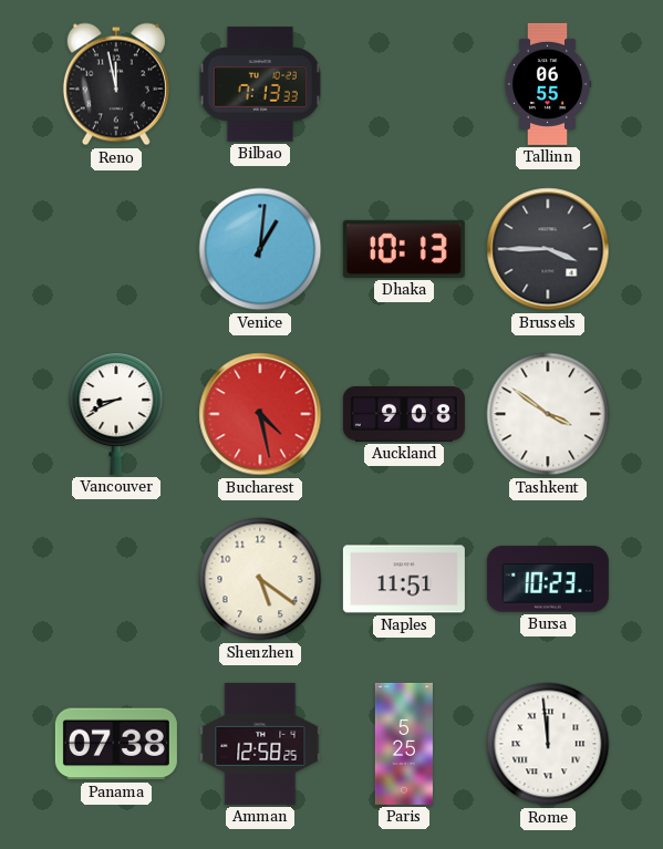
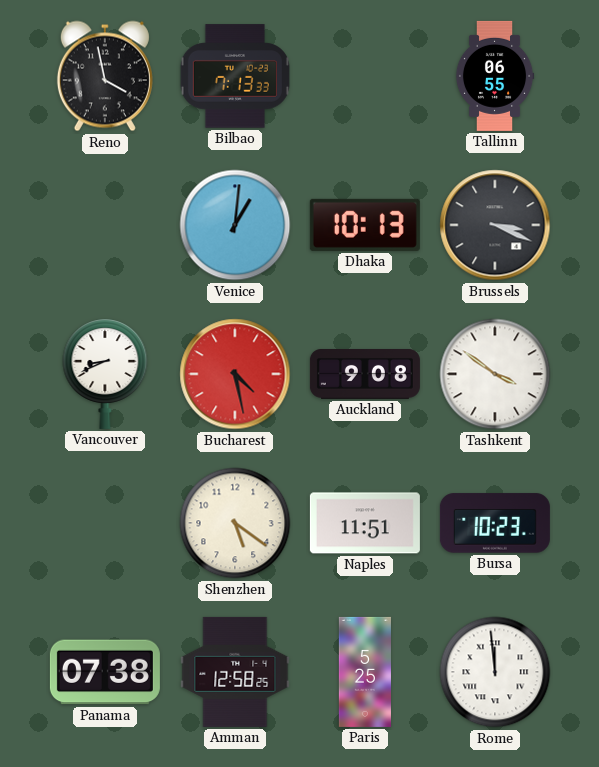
Reno: 11:58 -> 3:58 (105, 76)
Brussels: 3:45 -> 3:19 (495, 225)
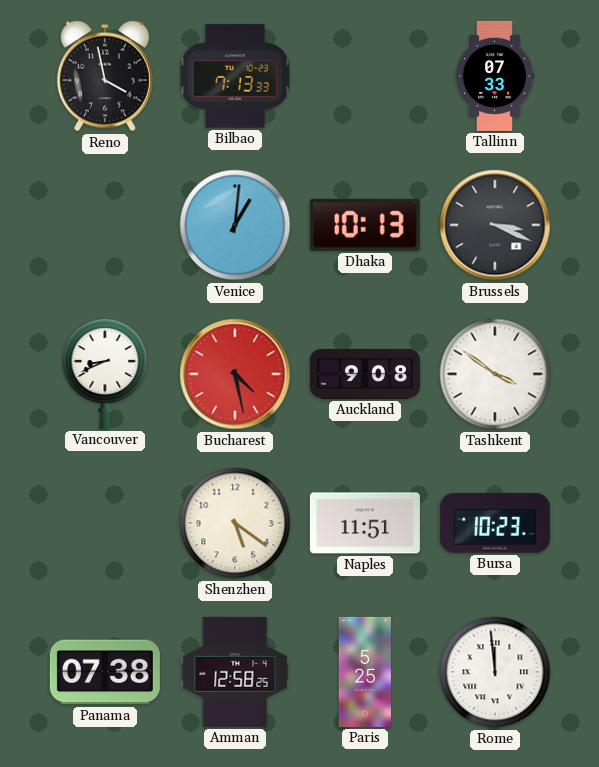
Tallinn: 06:55 -> 07:33 (495, 76)
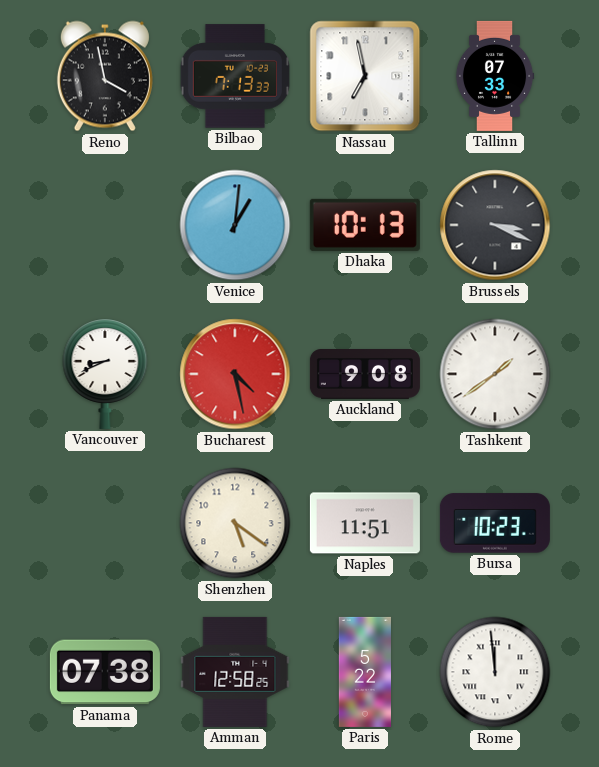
Nassau: none -> 6:58 (365, 76)
Tashkent: 3:51 -> 1:39 (495, 374)
Paris: 5:25 -> 5:22 (365, 672)
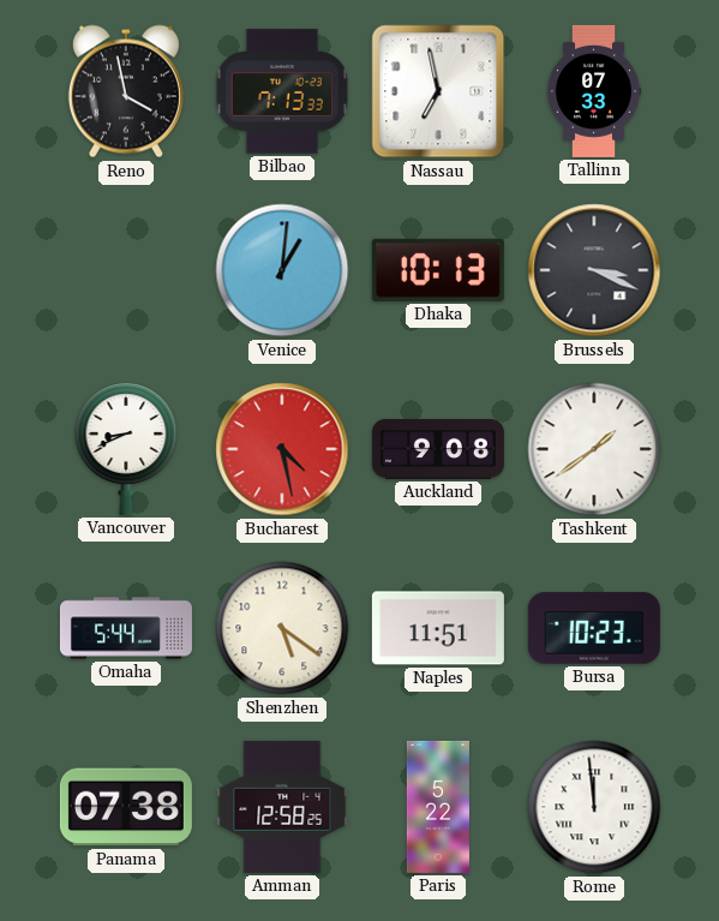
Omaha: none -> 5:44 (126, 628)
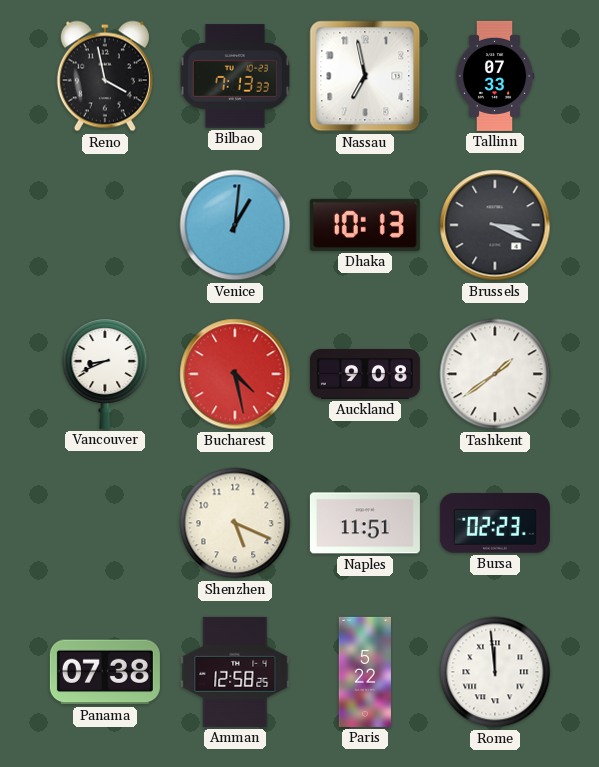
Omaha: 5:44 -> none (126, 628)
Shenzhen: 5:21 -> 5:19 (235, 523)
Bursa: 10:23 -> 02:23 (495, 523)
